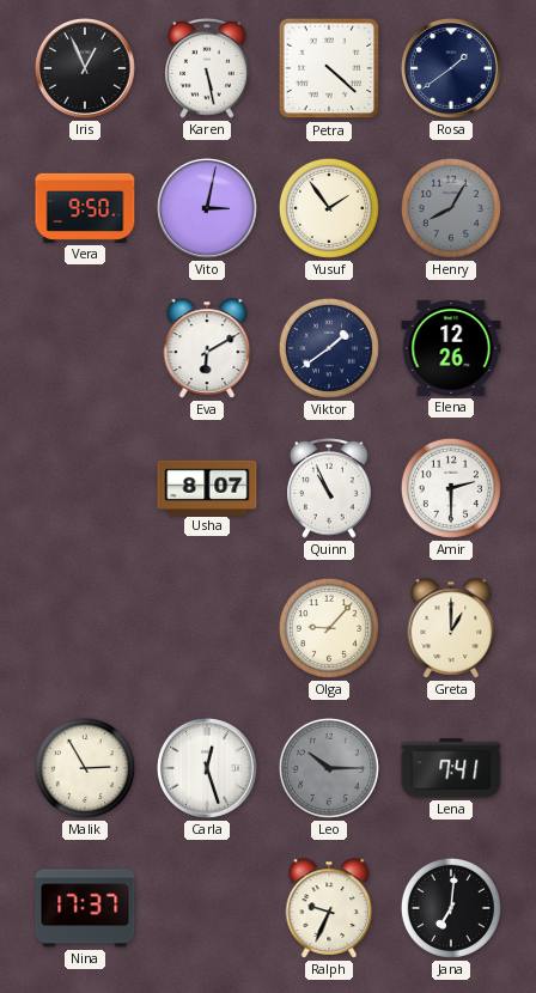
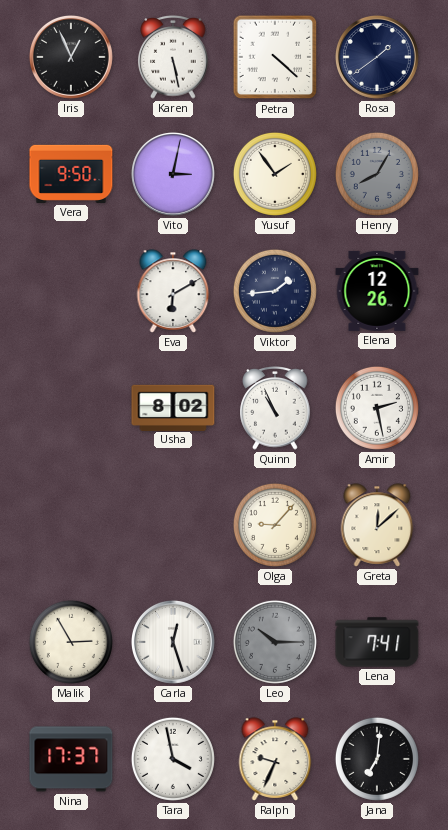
Viktor: 1:39 -> 1:44 (275, 291)
Usha: 8:07 -> 8:02 (173, 407)
Amir: 2:30 -> 2:28 (377, 408)
Greta: 1:00 -> 12:08 (377, 525)
Tara: none -> 3:58 (173, 759)
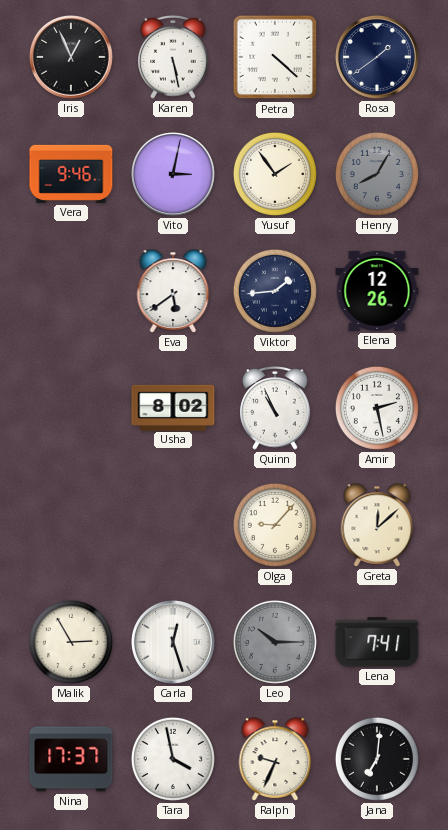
Vera: 9:50 -> 9:46 (71, 174)
Eva: 6:10 -> 5:39 (173, 291)
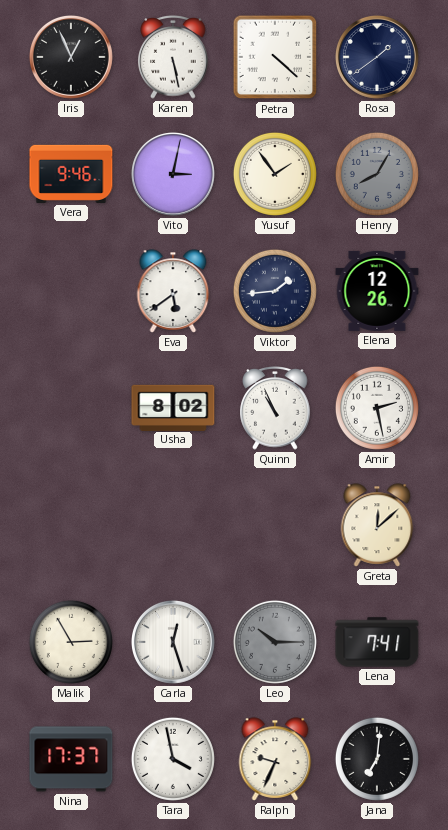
Olga: 9:07 -> none (275, 525)
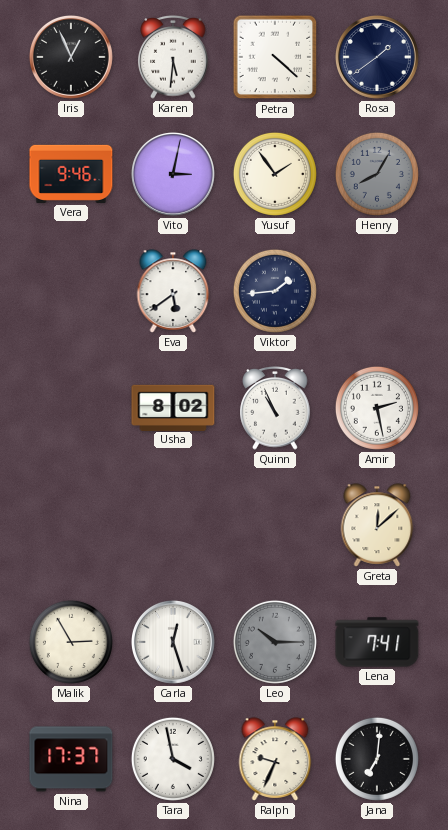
Karen: 5:28 -> 5:31 (173, 58)
Elena: 12:26 -> none (377, 291)
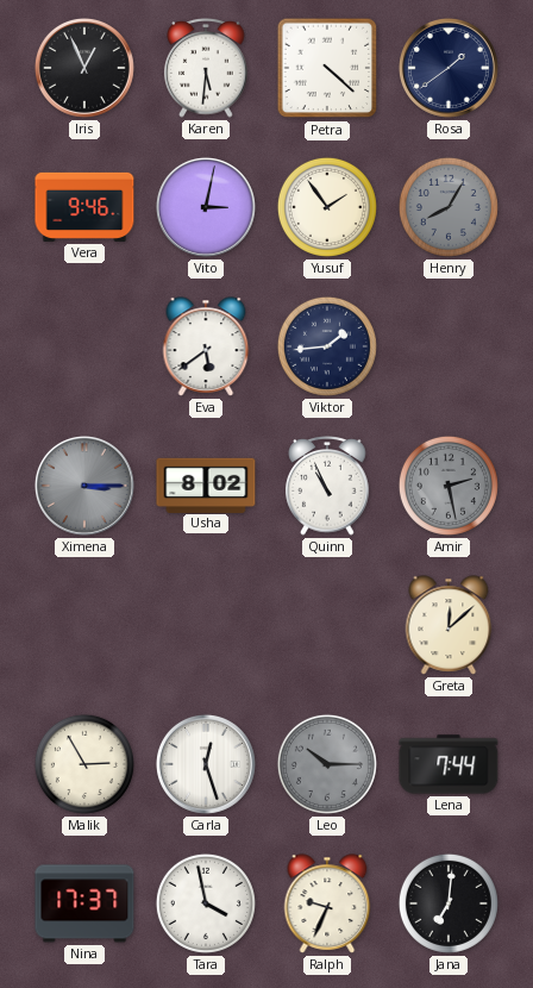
Ximena: none -> 3:15 (84, 486)
Amir dial: white -> grey (449, 486)
Lena: 7:41 -> 7:44 (449, 764)
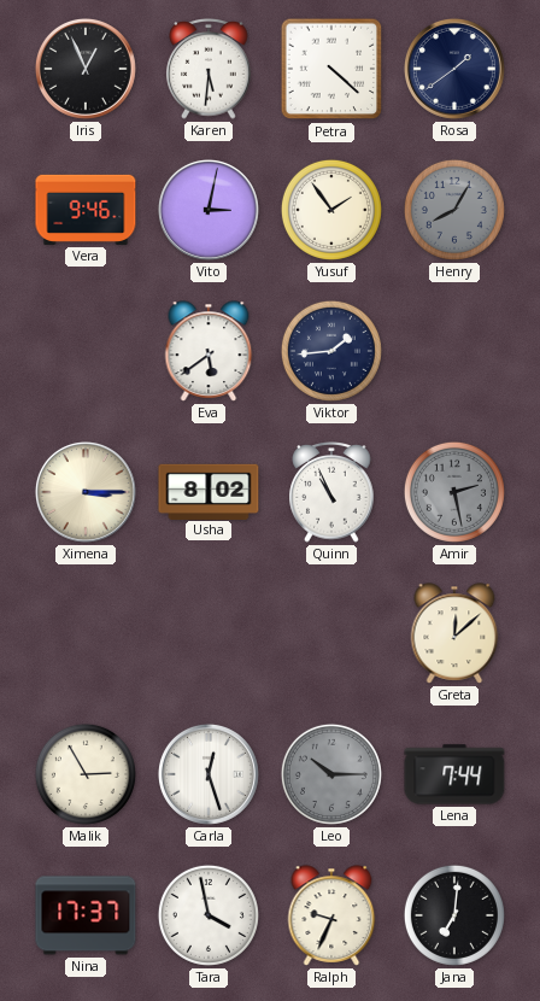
Ximena dial: grey -> cream (86, 492)
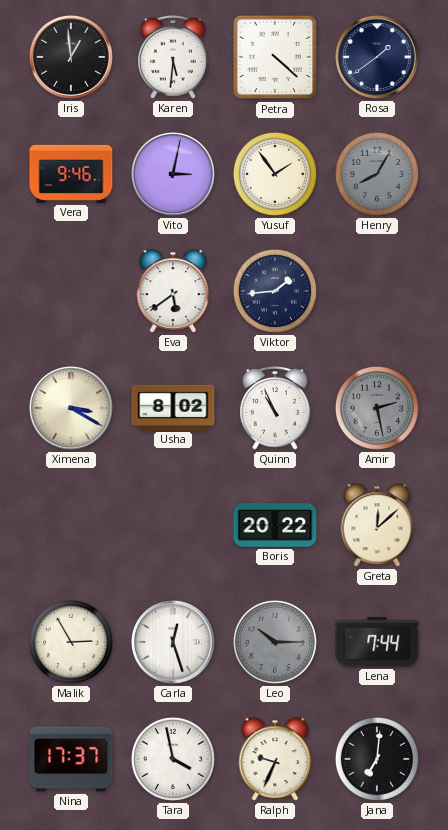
Iris: 12:56 -> 12:59 (71, 57)
Ximena: 3:15 -> 3:20 (71, 408)
Boris: none -> 20:22 (275, 525)
